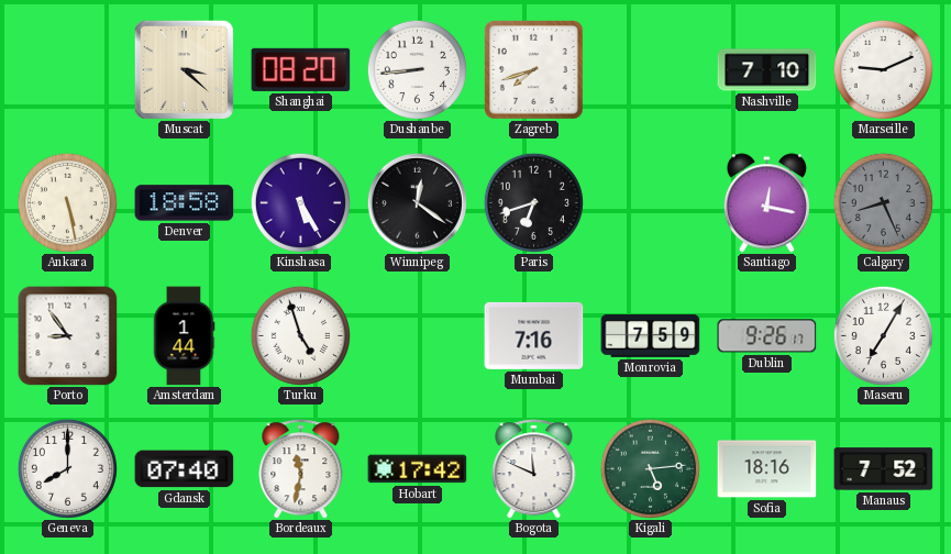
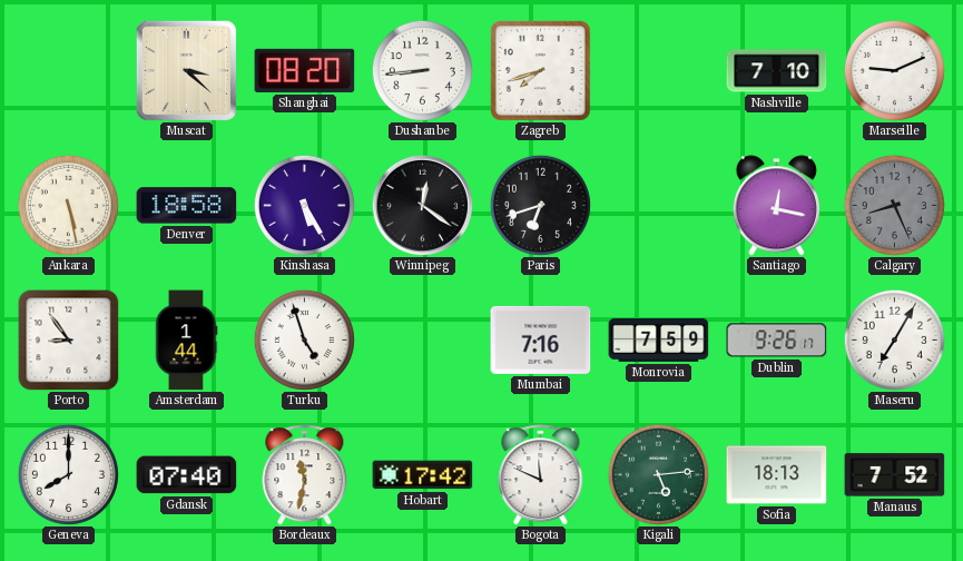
Sofia: 18:16 -> 18:13 (777, 475)
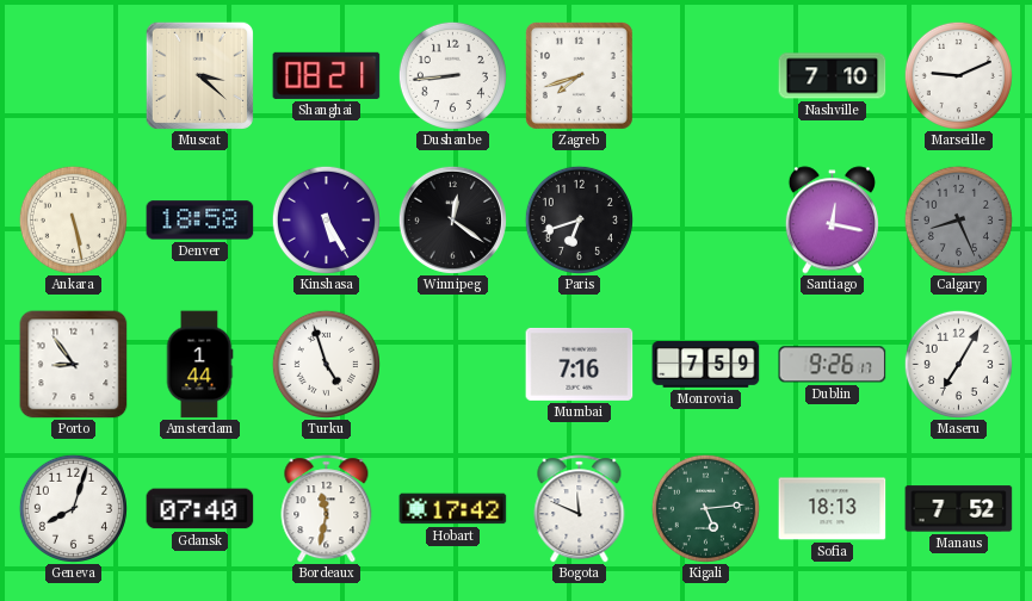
Shanghai: 08:20 -> 08:21 (327, 75)
Geneva: 8:00 -> 8:03 (73, 508)
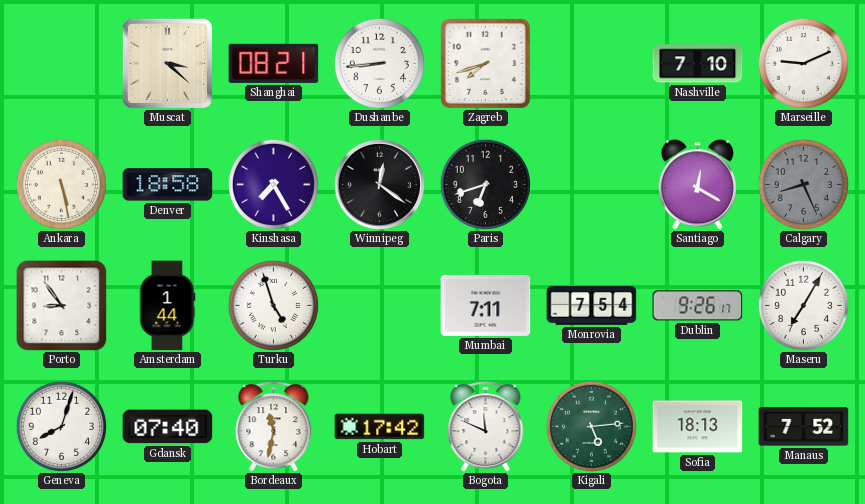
Kinshasa: 5:25 -> 7:25 (273, 184)
Santiago: 12:17 -> 12:20 (697, 185)
Mumbai: 7:16 -> 7:11 (486, 305)
Monrovia: 7:59 -> 7:54 (592, 305)
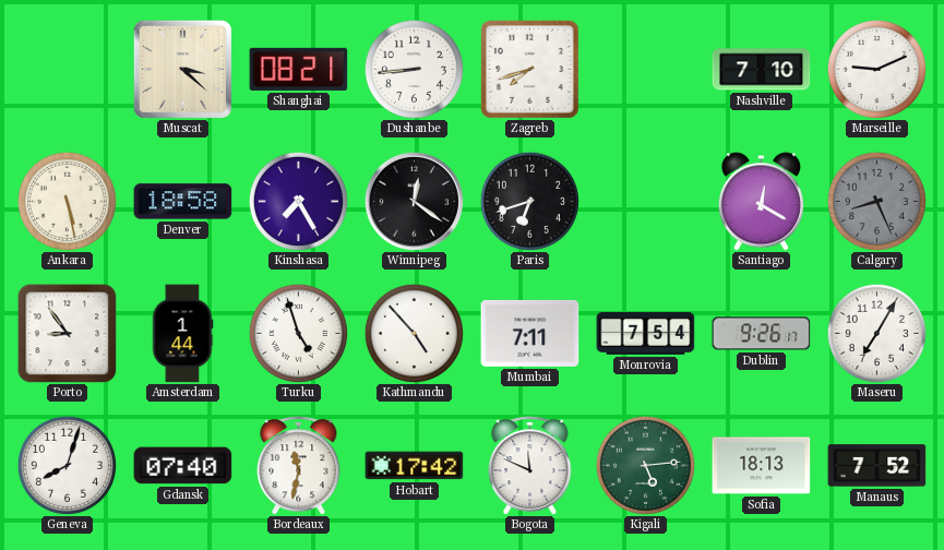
Kathmandu: none -> 4:53 (414, 333)
